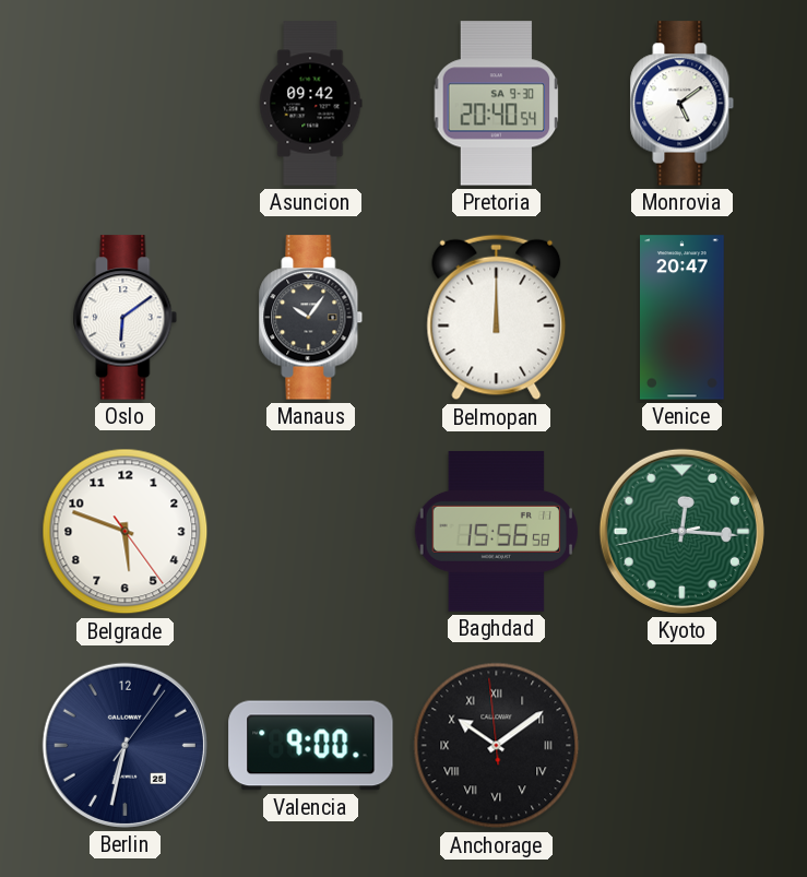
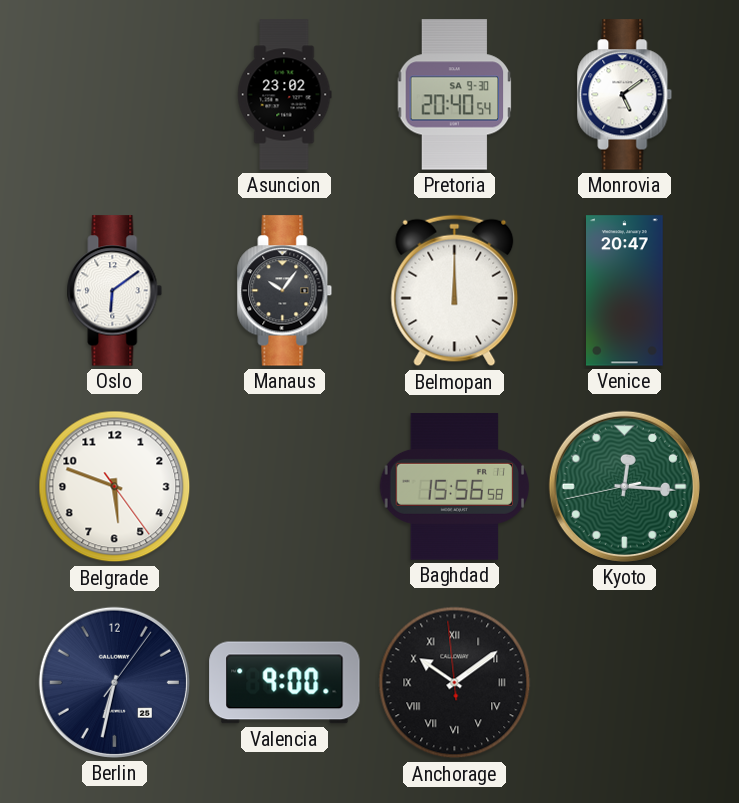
Asuncion: 09:42 -> 23:02 (284, 95)
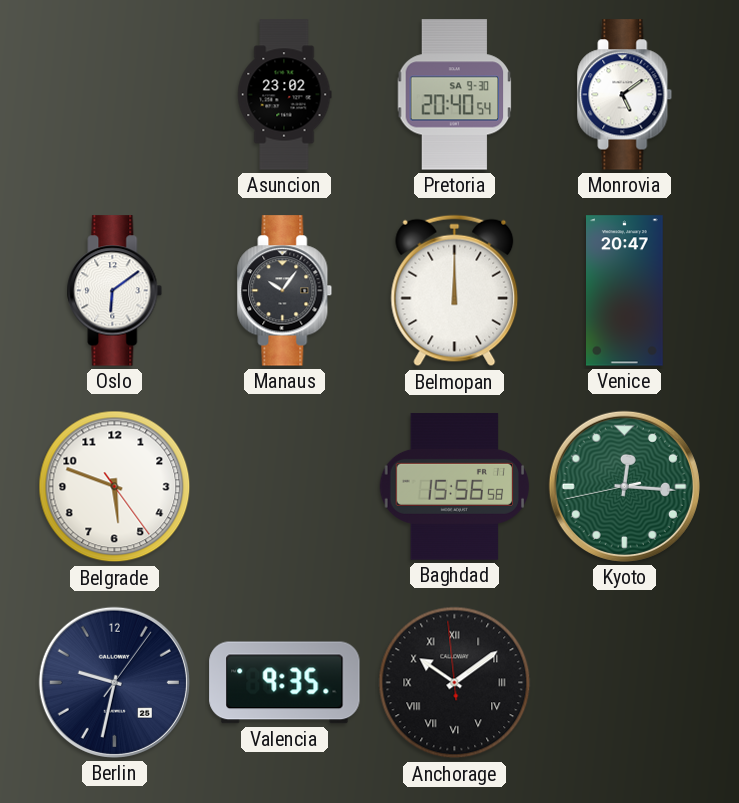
Berlin: 6:32 -> 9:32 (114, 682)
Valencia: 9:00 -> 9:35 (285, 683)
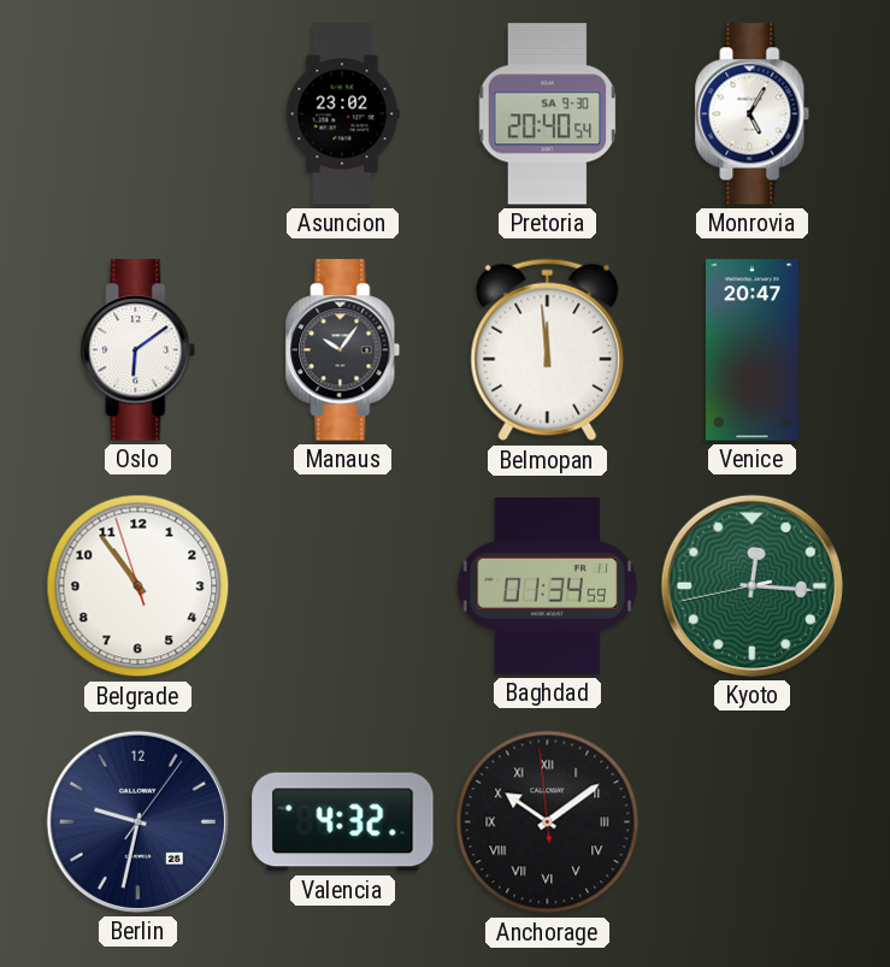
Monrovia: 5:09 -> 5:05 (753, 114)
Belmopan: 12:00 -> 11:59 (548, 350)
Belgrade: 5:48 -> 10:53 (138, 586)
Baghdad: 15:56 -> 01:34 (548, 586)
Valencia: 9:35 -> 4:32 (343, 822)
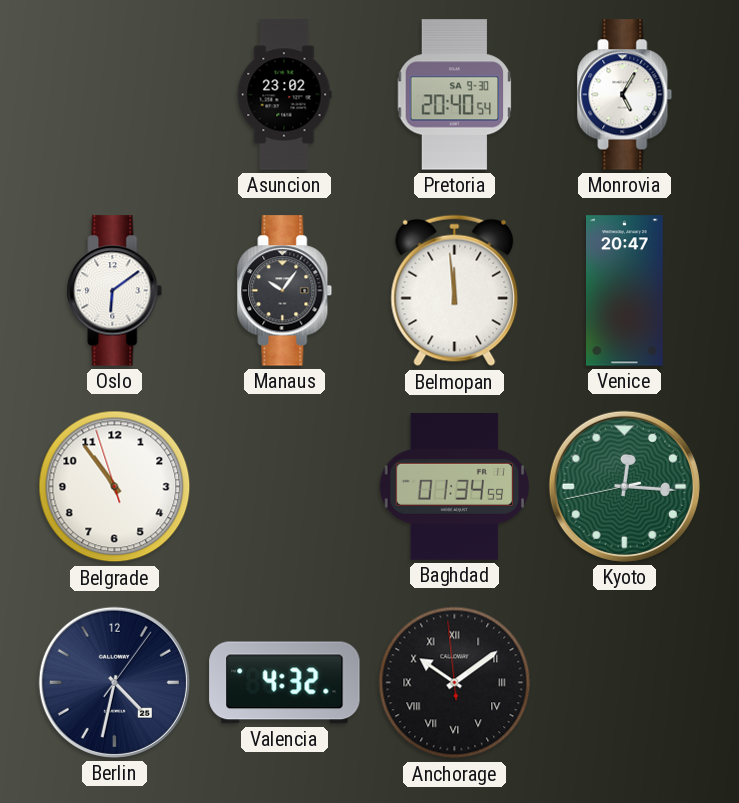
Berlin: 9:32 -> 4:32 (114, 682)
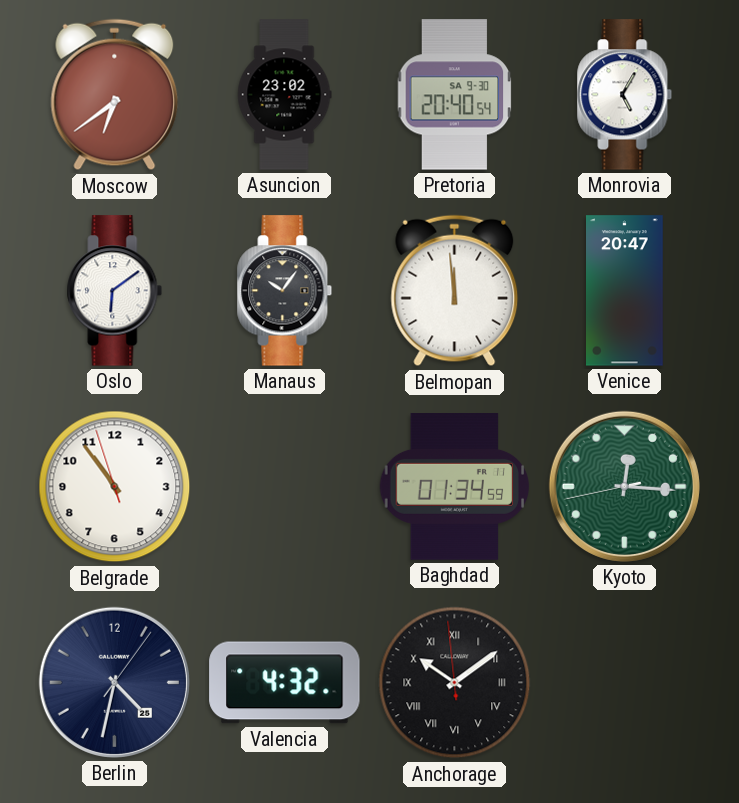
Moscow: none -> 6:39 (115, 95)
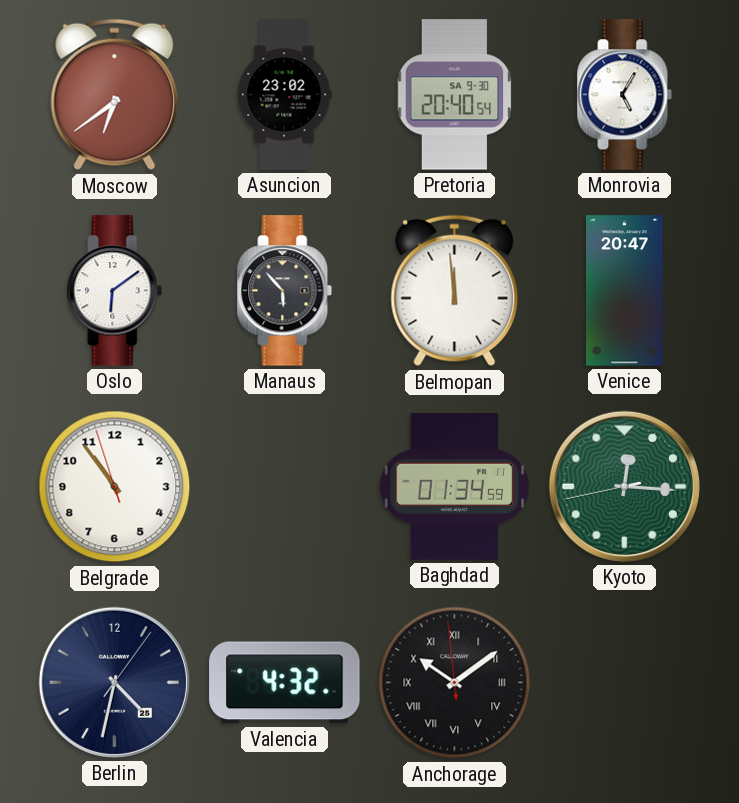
Manaus: 10:06 -> 5:53 (285, 291)
